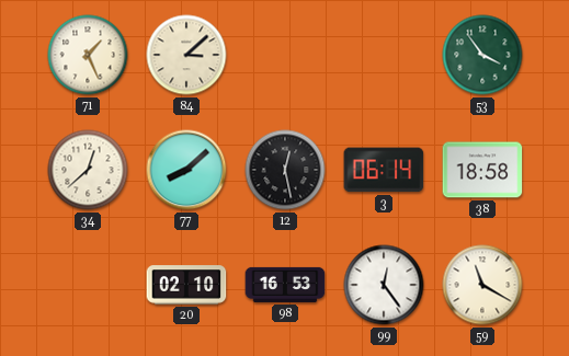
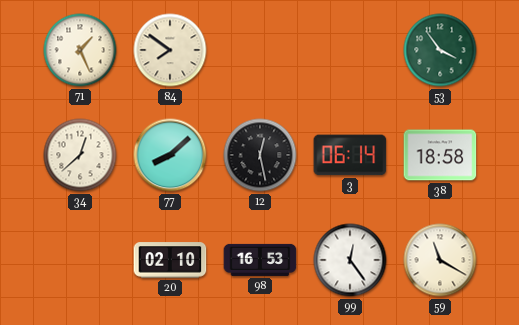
84: 3:08 -> 7:51 (170, 50)
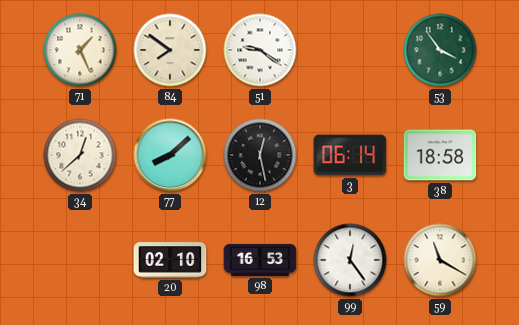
51: none -> 9:21 (260, 50)
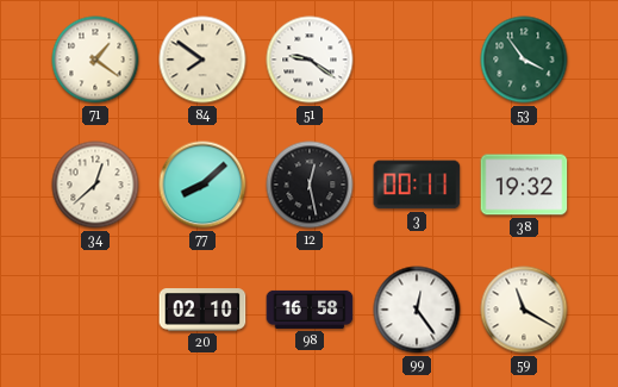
71: 1:26 -> 1:21 (95, 60)
3: 06:14 -> 00:11 (417, 185)
38: 18:58 -> 19:32 (524, 185)
98: 16:53 -> 16:58 (310, 310)
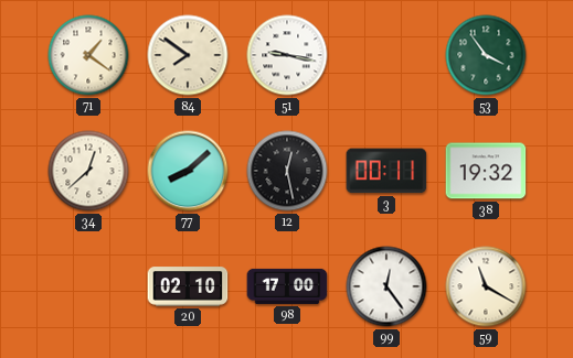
51: 9:21 -> 9:17 (287, 55)
98: 16:58 -> 17:00 (287, 286)
